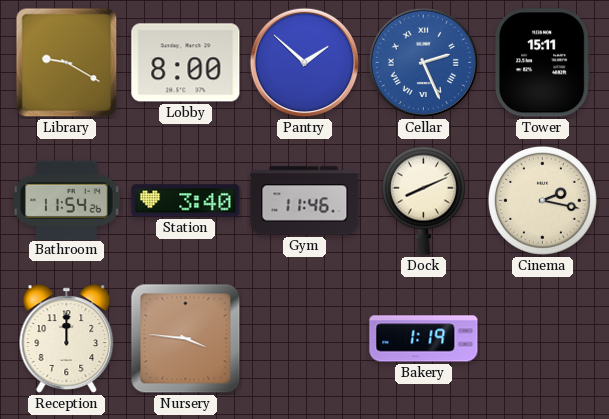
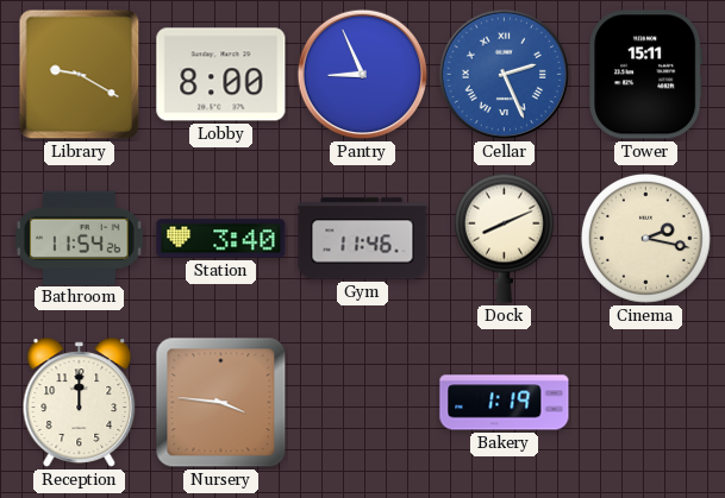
Pantry: 1:52 -> 8:56 (363, 75)
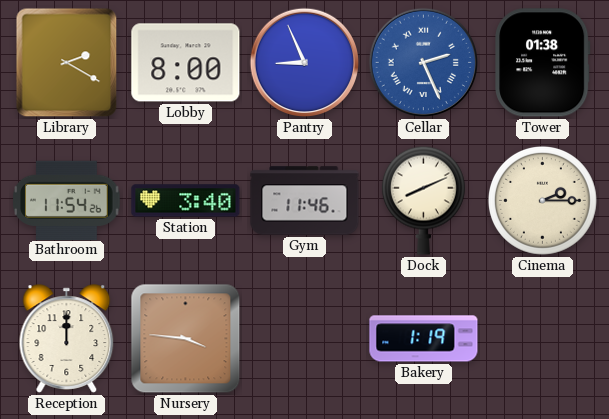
Library: 9:20 -> 2:20 (67, 63)
Tower: 15:11 -> 01:38 (543, 63)
Cinema: 2:17 -> 2:15 (542, 200)
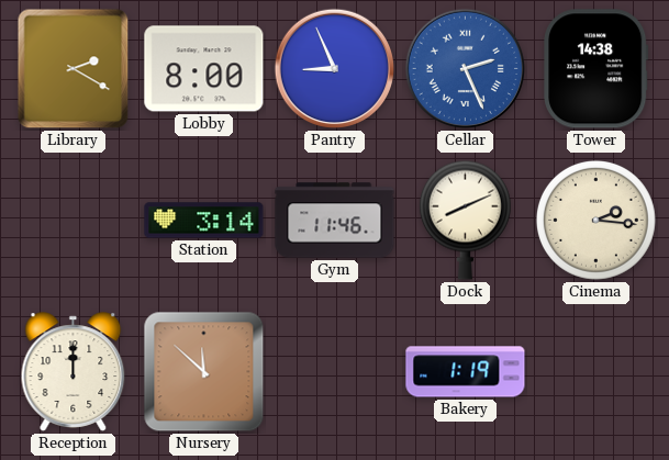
Tower: 01:38 -> 14:38 (596, 69)
Bathroom: 11:54 -> none (67, 200)
Station: 3:40 -> 3:14 (204, 221)
Cinema: 2:15 -> 2:16 (595, 220)
Nursery: 3:46 -> 11:52 (204, 372)
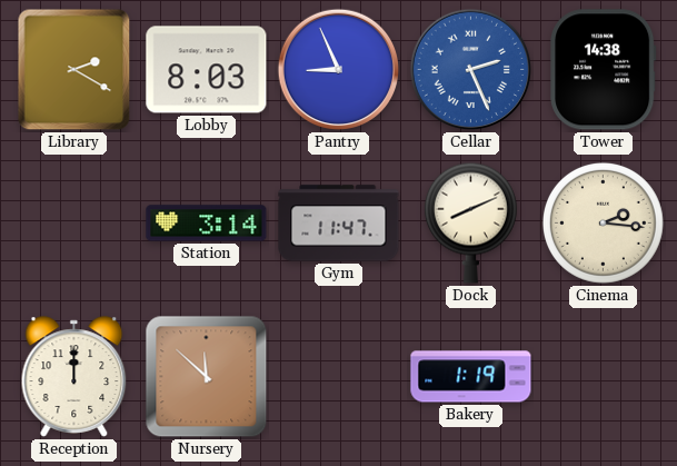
Lobby: 8:00 -> 8:03 (207, 70)
Gym: 11:46 -> 11:47 (339, 224)
